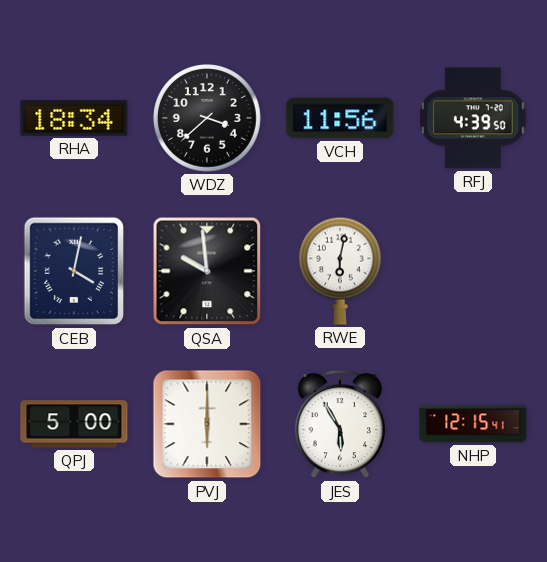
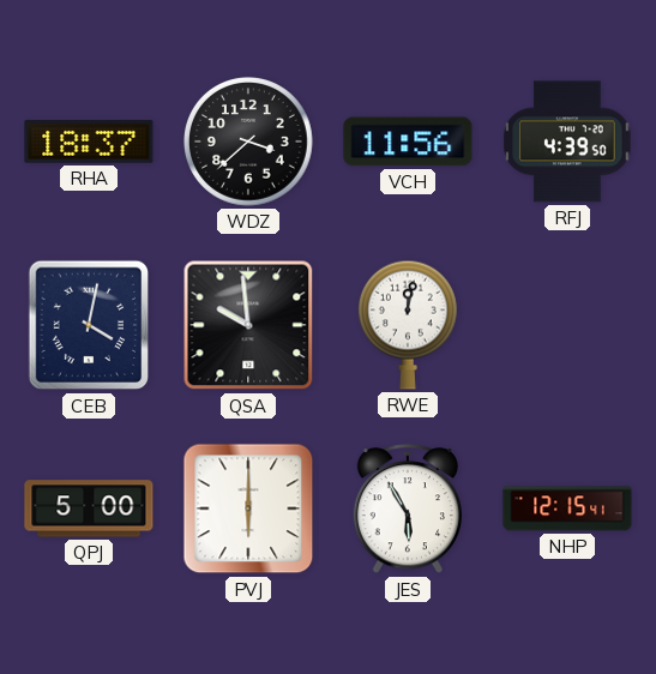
RHA: 18:34 -> 18:37 (89, 142)
RWE: 6:02 -> 12:02 (408, 325)
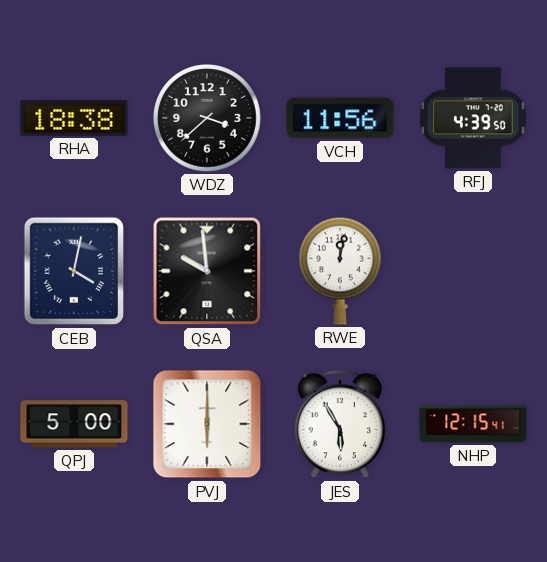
RHA: 18:37 -> 18:38 (74, 118)
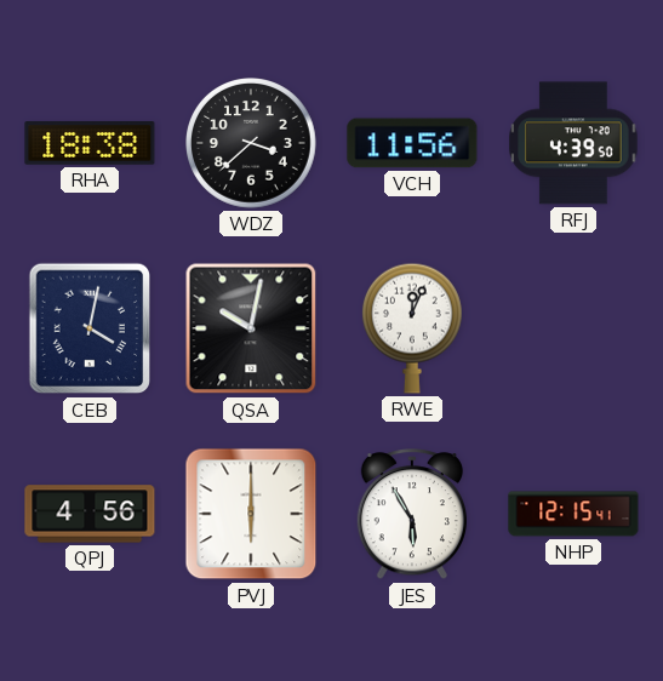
QSA: 9:59 -> 10:02 (251, 328)
RWE: 12:02 -> 12:04 (412, 328)
QPJ: 5:00 -> 4:56 (90, 514)
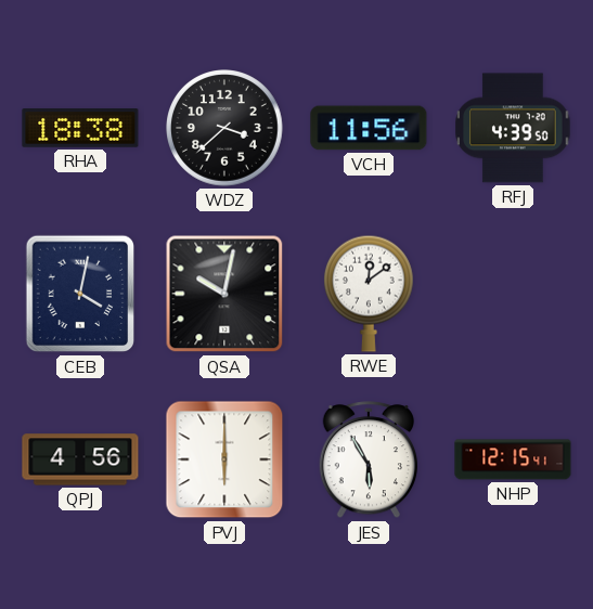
RWE: 12:04 -> 12:09 (369, 294)
